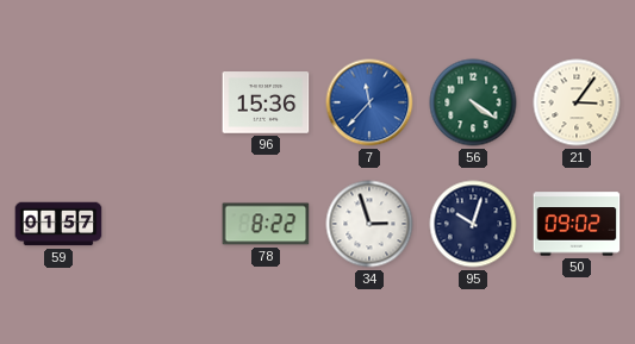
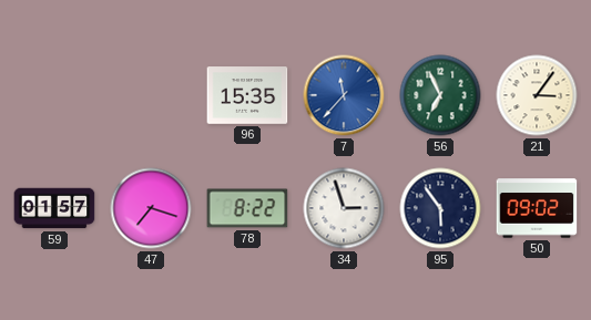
96: 15:36 -> 15:35 (247, 95)
56: 4:21 -> 6:56 (440, 95)
47: none -> 7:18 (151, 208)
95: 10:03 -> 5:54 (440, 208)
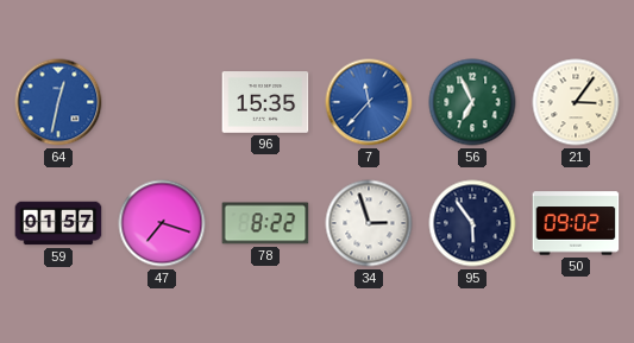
64: none -> 12:32 (58, 102)
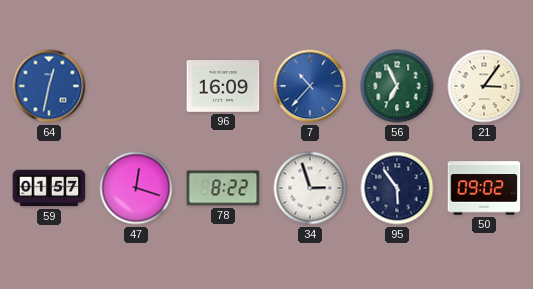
96: 15:35 -> 16:09 (223, 86)
7: 11:37 -> 10:37 (310, 86)
47: 7:18 -> 12:18 (136, 188)
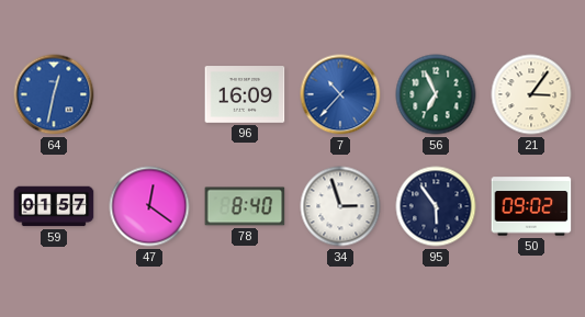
47: 12:18 -> 12:21 (149, 206)
78: 8:22 -> 8:40 (245, 206)
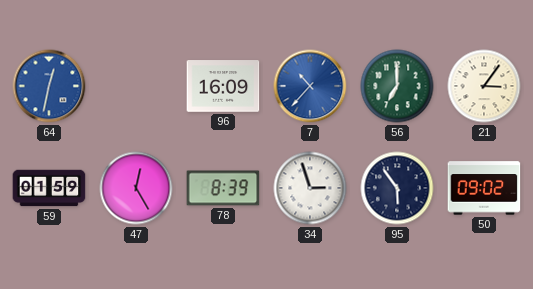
56: 6:56 -> 7:00 (397, 86)
59: 01:57 -> 01:59 (49, 188)
47: 12:21 -> 12:25 (136, 188)
78: 8:40 -> 8:39 (223, 188)
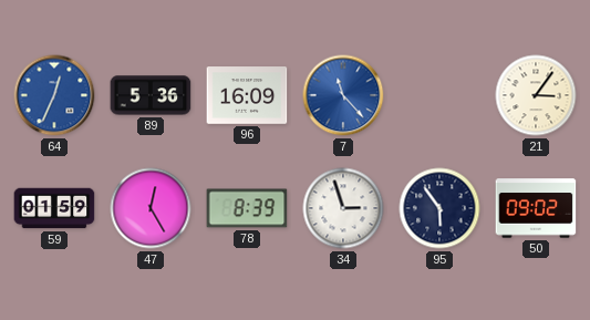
64: 12:32 -> 12:34 (54, 95)
89: none -> 5:36 (151, 95)
7: 10:37 -> 11:23 (343, 95)
56: 7:00 -> none (397, 86)
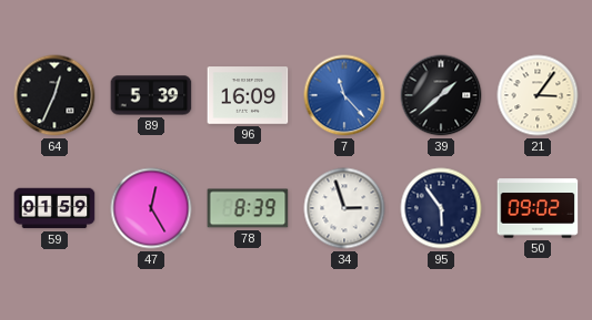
64 dial: blue -> black (54, 95)
89: 5:36 -> 5:39 (151, 95)
39: none -> 1:38 (441, 95)
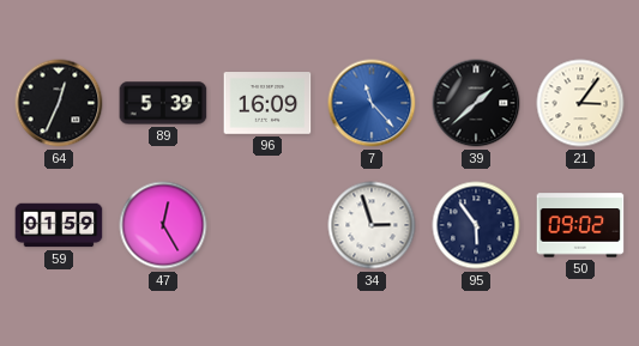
78: 8:39 -> none (248, 208)
